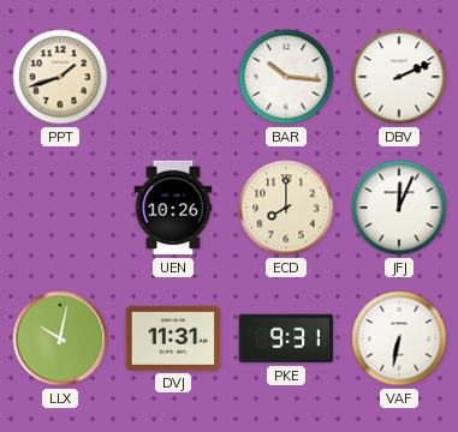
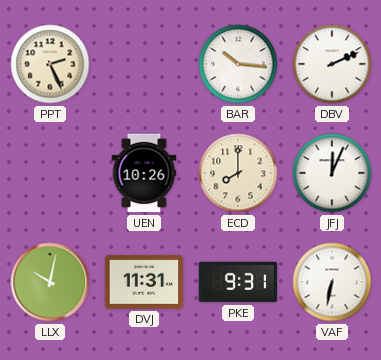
PPT: 1:42 -> 2:26 (50, 64)
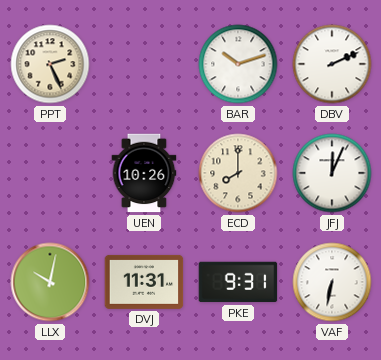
BAR: 10:16 -> 10:12 (238, 64)
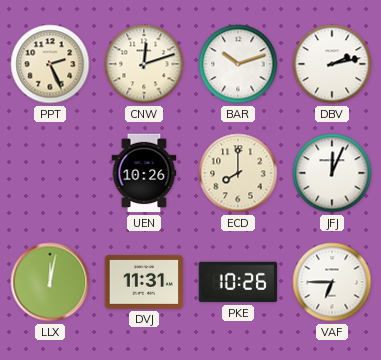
CNW: none -> 12:12 (144, 64)
DBV: 2:11 -> 2:13 (332, 64)
LLX: 10:02 -> 12:02 (50, 282)
PKE: 9:31 -> 10:26 (238, 282)
VAF: 6:32 -> 6:45 (332, 282)
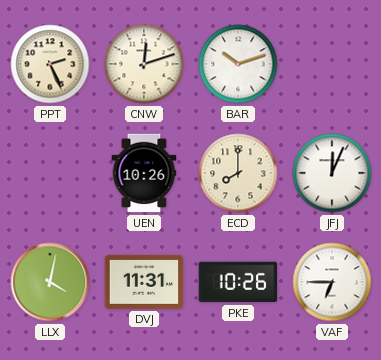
DBV: 2:13 -> none (332, 64)
LLX: 12:02 -> 4:02 (50, 282)
